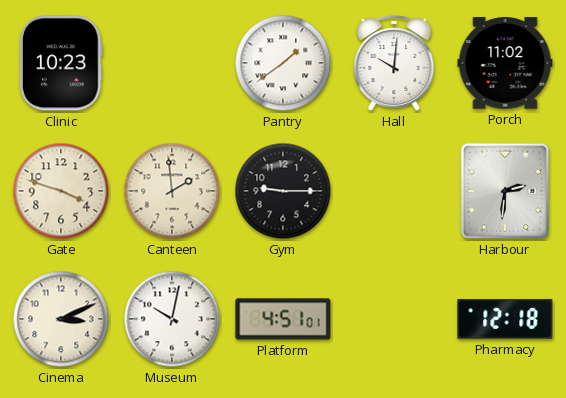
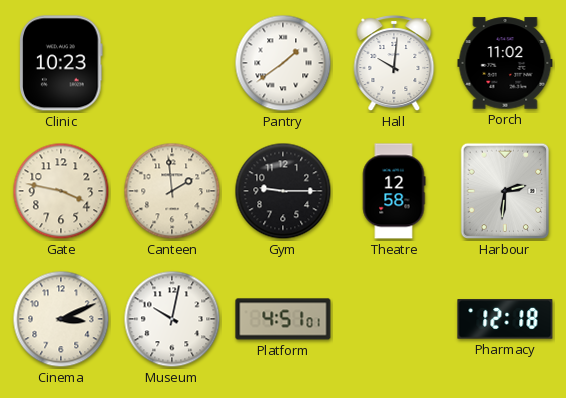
Gate: 3:48 -> 3:47 (61, 191)
Theatre: none -> 12:58 (394, 191)
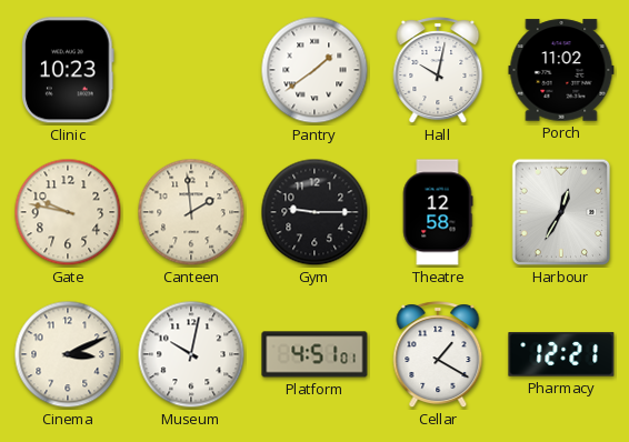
Hall: 10:01 -> 10:02 (438, 71)
Gate: 3:47 -> 9:47 (68, 212)
Harbour: 2:31 -> 12:35 (561, 212)
Cellar: none -> 1:20 (438, 355)
Pharmacy: 12:18 -> 12:21 (561, 354)
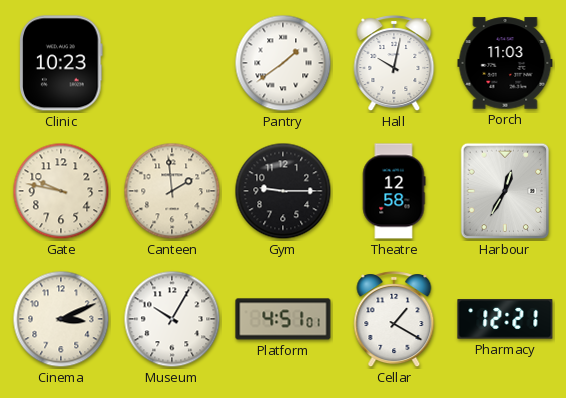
Porch: 11:02 -> 11:03 (505, 63)
Museum: 10:02 -> 10:05 (172, 319)
